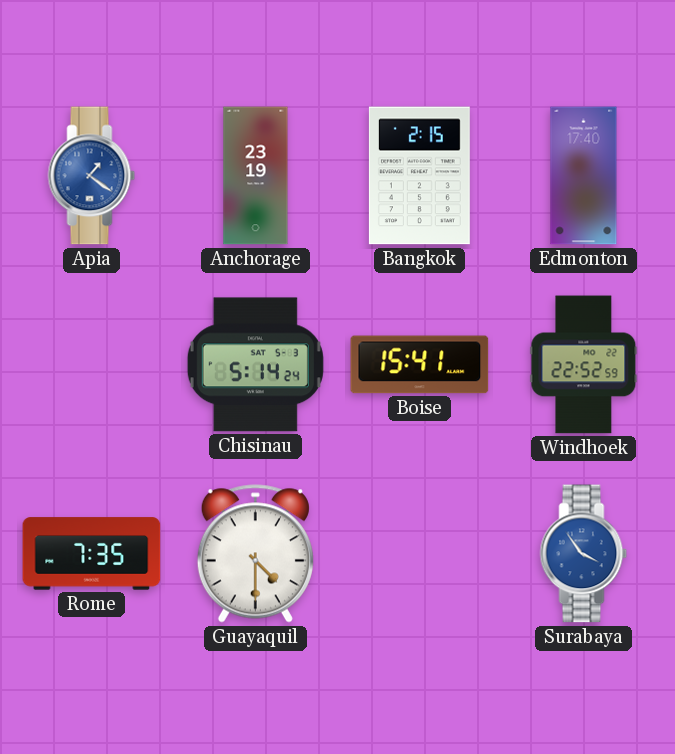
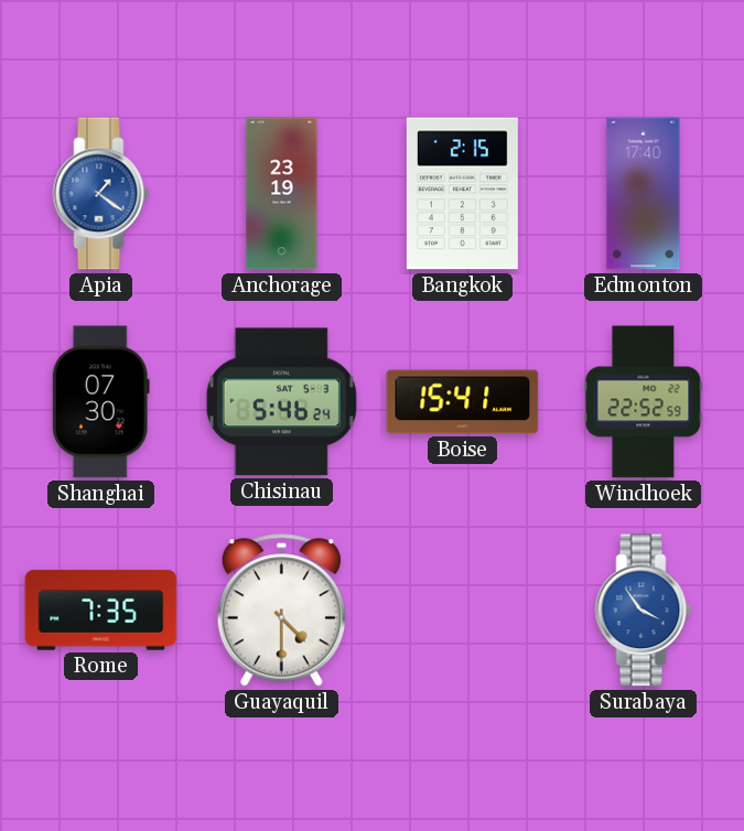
Shanghai: none -> 07:30 (100, 402)
Chisinau: 5:14 -> 5:46 (281, 402)
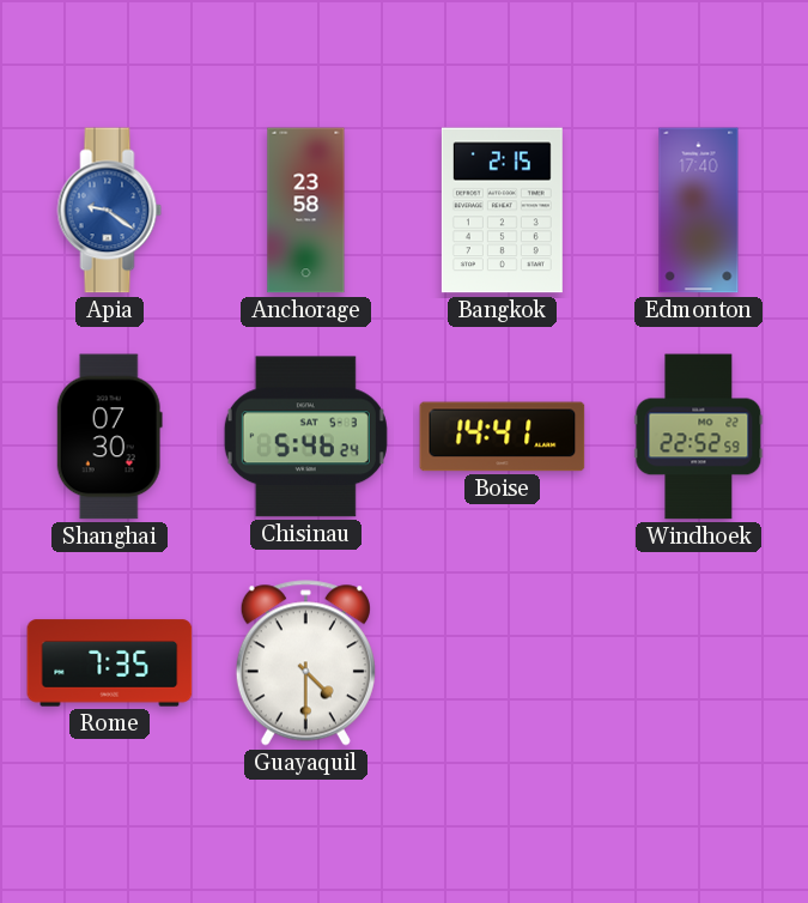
Apia: 1:21 -> 9:21 (110, 211)
Anchorage: 23:19 -> 23:58 (306, 211)
Boise: 15:41 -> 14:41 (503, 437)
Surabaya: 3:54 -> none (644, 611)
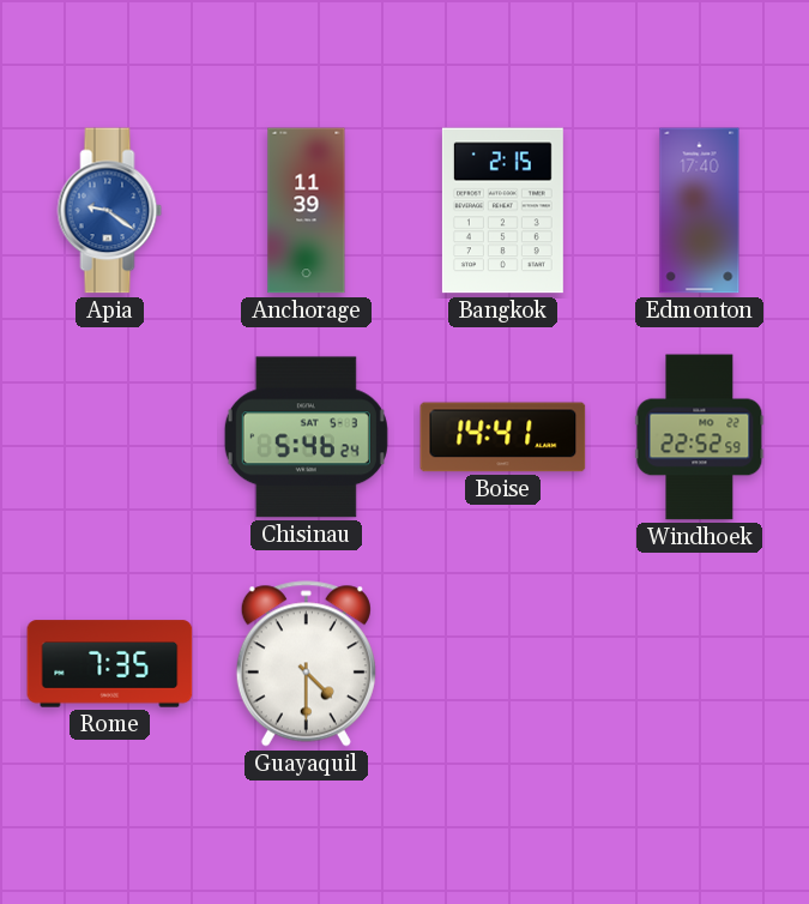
Anchorage: 23:58 -> 11:39 (307, 211)
Shanghai: 07:30 -> none (109, 437)
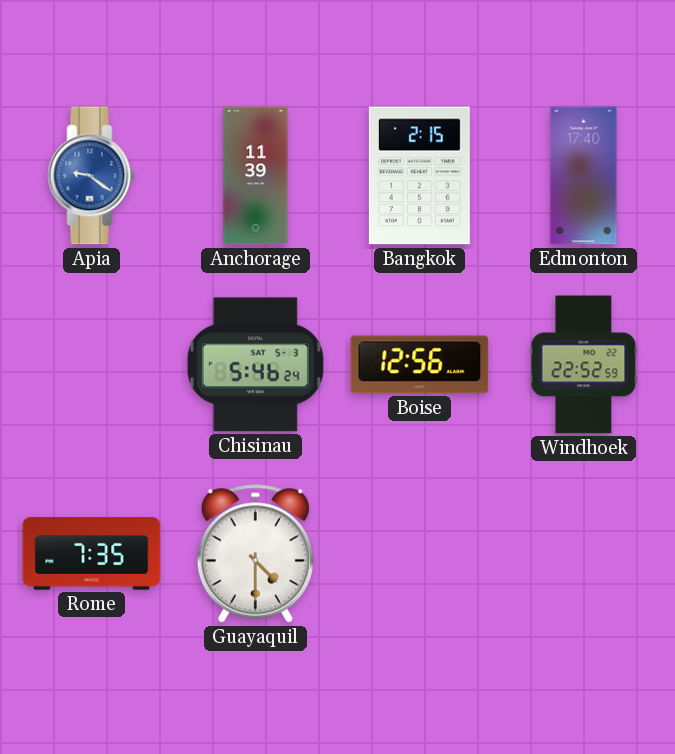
Boise: 14:41 -> 12:56 (420, 365)
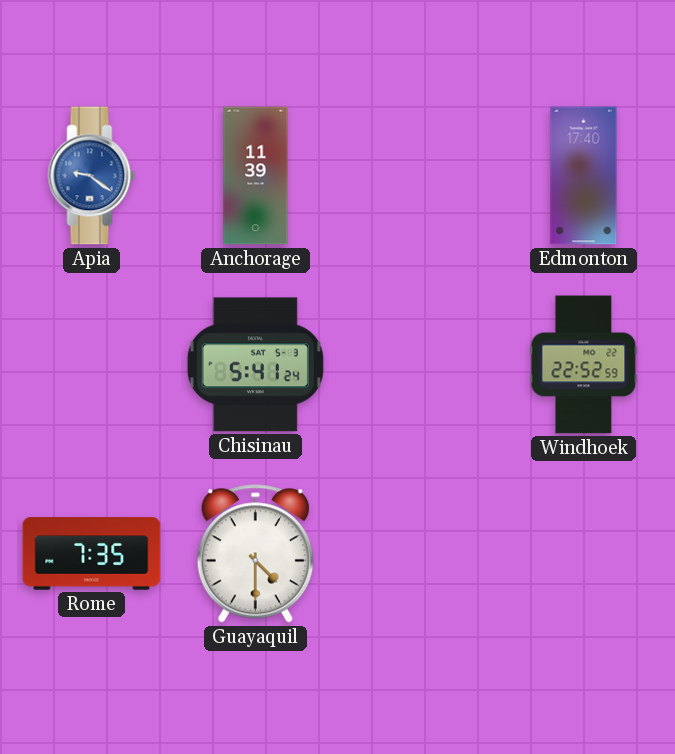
Bangkok: 2:15 -> none (419, 176)
Chisinau: 5:46 -> 5:41 (255, 365)
Boise: 12:56 -> none (420, 365)
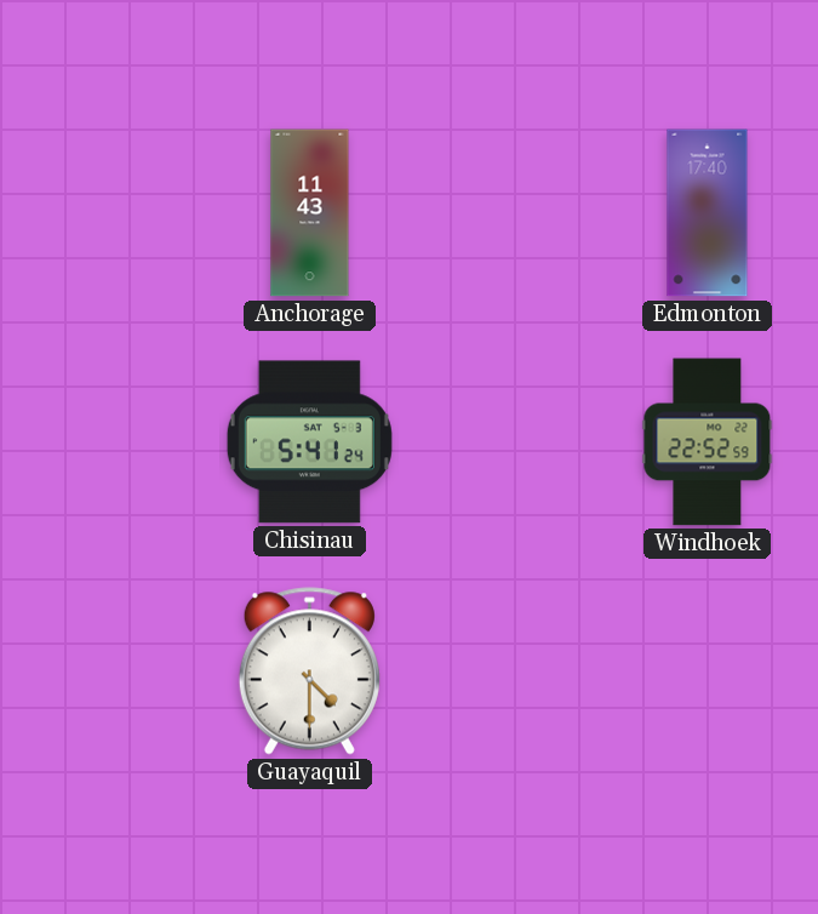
Apia: 9:21 -> none (92, 176)
Anchorage: 11:39 -> 11:43 (310, 213)
Rome: 7:35 -> none (92, 554)
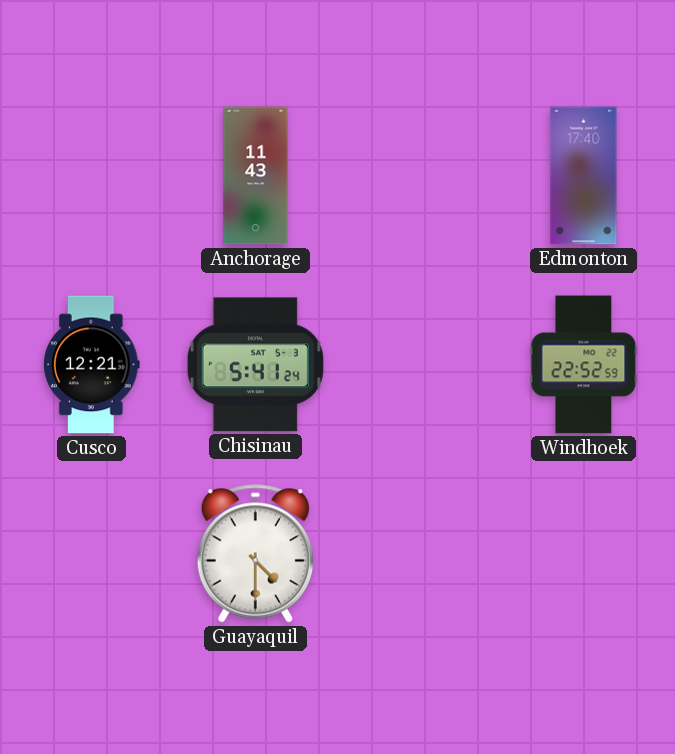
Cusco: none -> 12:21 (91, 365)
